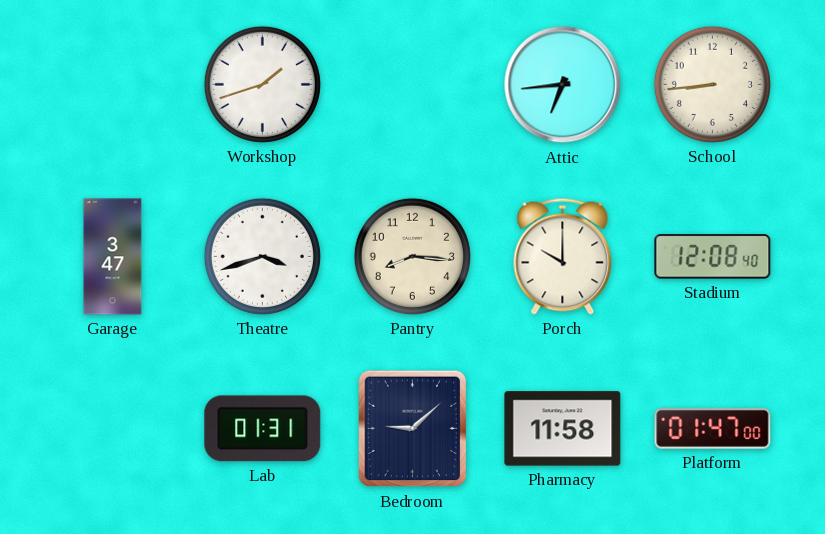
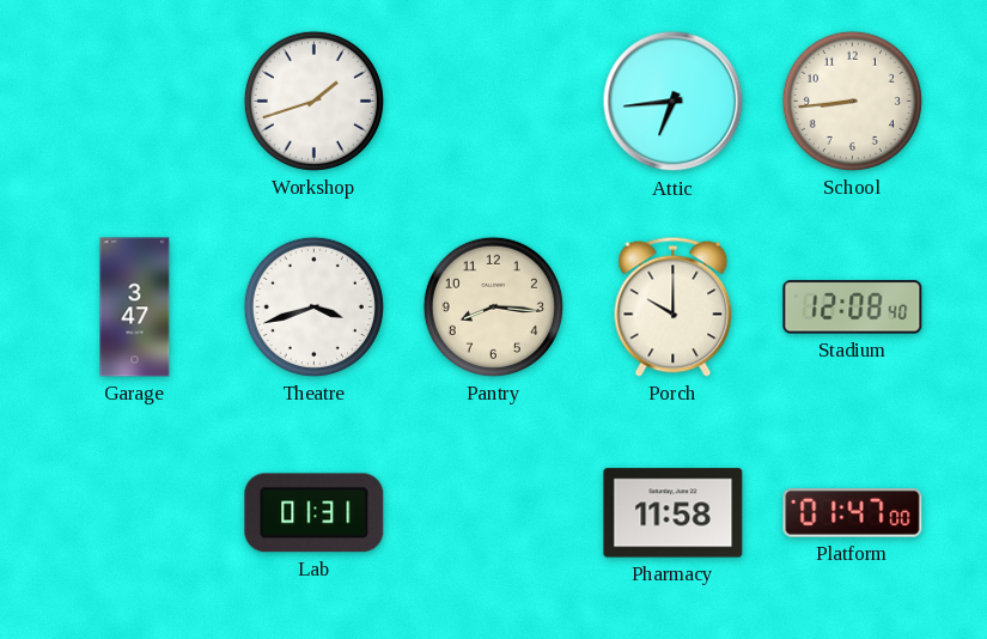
Bedroom: 9:08 -> none (413, 429)
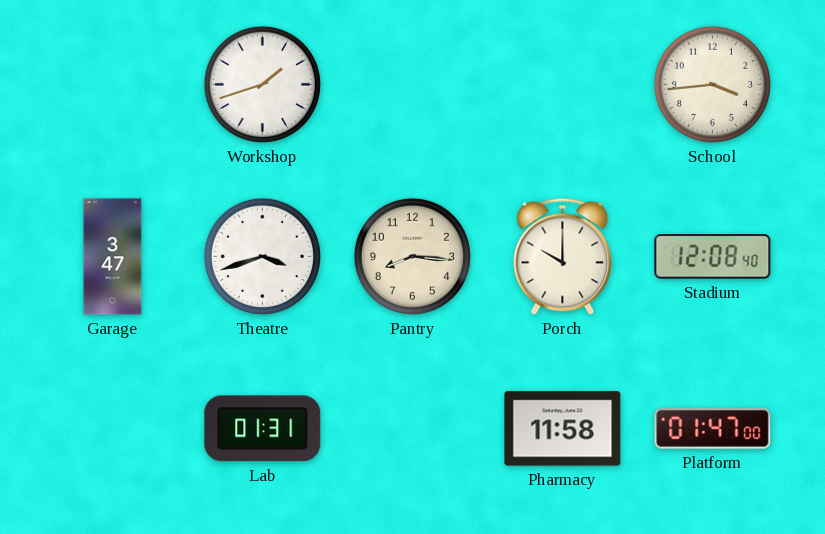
Attic: 6:44 -> none (674, 102)
School: 8:44 -> 3:44 (712, 84)
